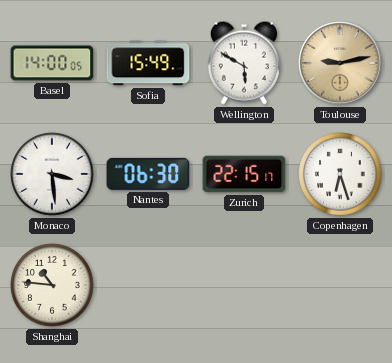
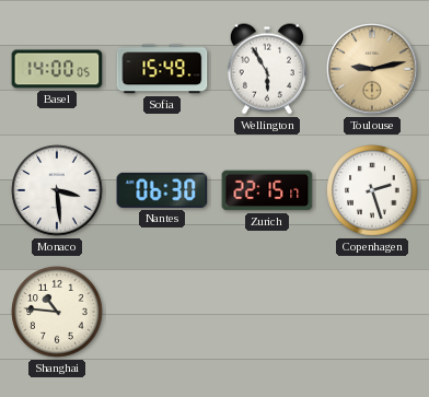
Wellington: 5:50 -> 5:55 (267, 69)
Copenhagen: 6:27 -> 2:27 (372, 190)
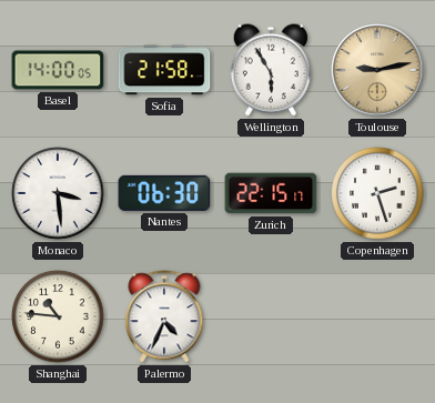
Sofia: 15:49 -> 21:58 (164, 70)
Palermo: none -> 4:34 (164, 316)
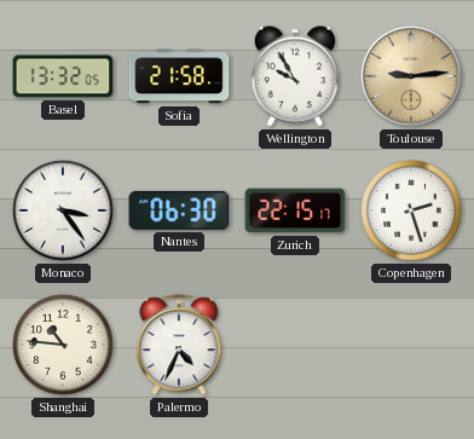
Basel: 14:00 -> 13:32 (63, 76)
Wellington: 5:55 -> 9:55 (295, 76)
Toulouse: 9:13 -> 9:14 (411, 76)
Monaco: 3:29 -> 3:24 (63, 210)
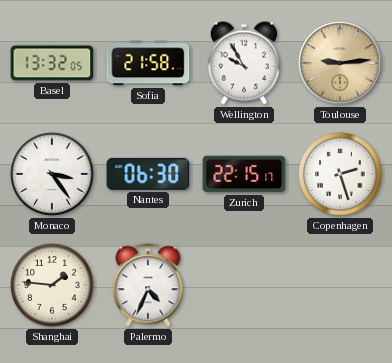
Shanghai: 10:46 -> 1:46 (52, 285)
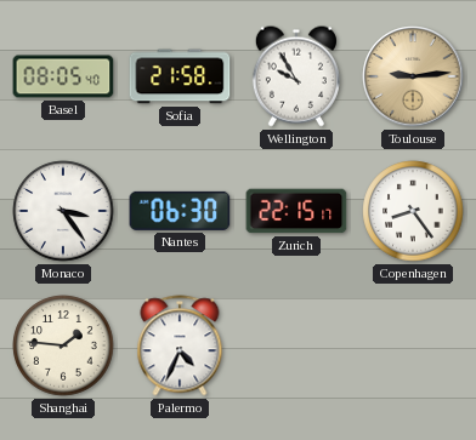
Basel: 13:32 -> 08:05 (63, 76)
Copenhagen: 2:27 -> 8:24 (413, 211)
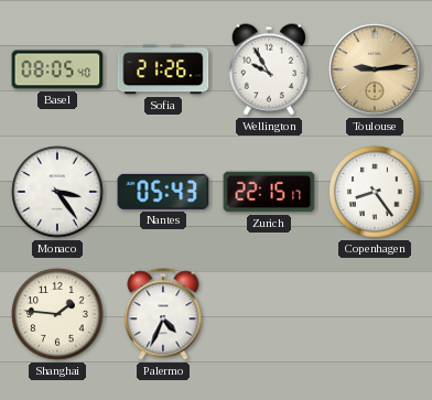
Sofia: 21:58 -> 21:26 (163, 69)
Nantes: 06:30 -> 05:43 (163, 192)
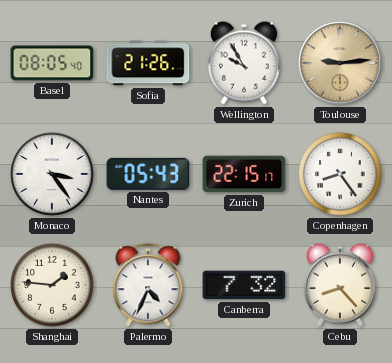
Canberra: none -> 7:32 (244, 285)
Cebu: none -> 8:23 (340, 285)
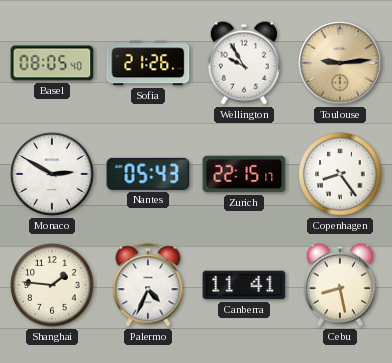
Monaco: 3:24 -> 2:50 (52, 174)
Canberra: 7:32 -> 11:41 (244, 285)
Cebu: 8:23 -> 8:28 (340, 285)
